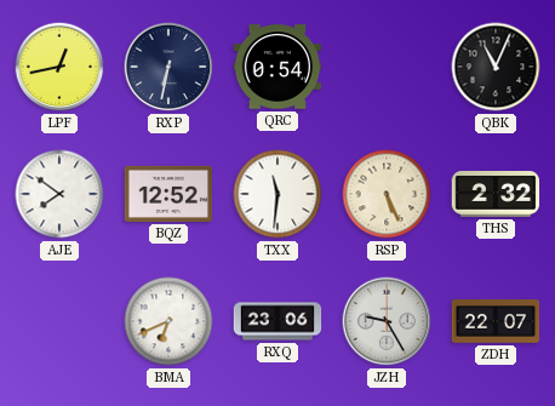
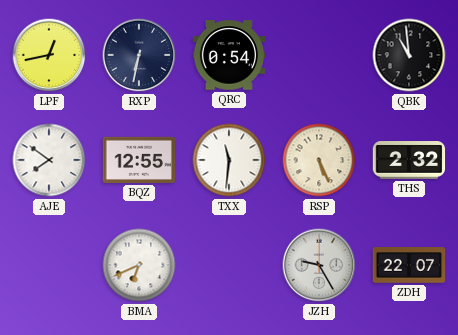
QBK: 11:04 -> 10:59 (409, 55)
BQZ: 12:52 -> 12:55 (139, 160)
RXQ: 23:06 -> none (277, 321)
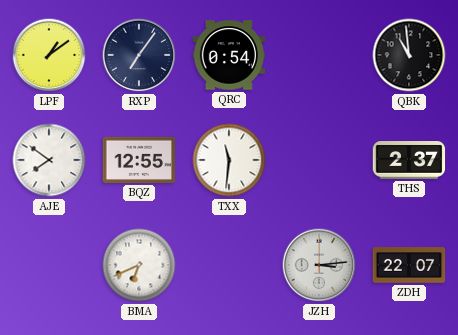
LPF: 12:43 -> 1:09 (49, 55)
RXP: 6:32 -> 7:06 (139, 55)
RSP: 5:26 -> none (319, 160)
THS: 2:32 -> 2:37 (409, 161)
JZH: 9:25 -> 3:14 (319, 265)
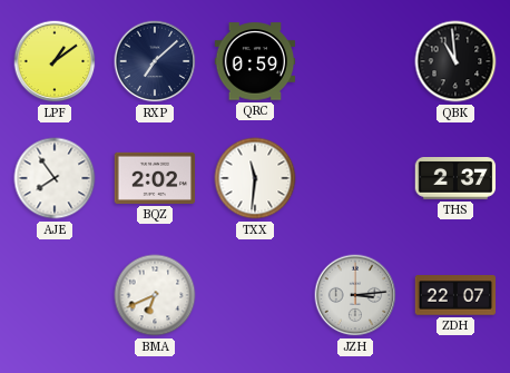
RXP: 7:06 -> 7:08 (155, 61)
QRC: 0:54 -> 0:59 (255, 61)
AJE: 7:51 -> 7:54 (55, 178)
BQZ: 12:55 -> 2:02 (155, 178)
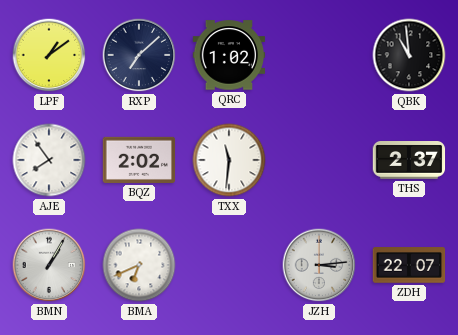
QRC: 0:59 -> 1:02 (229, 55)
BMN: none -> 1:05 (49, 265)
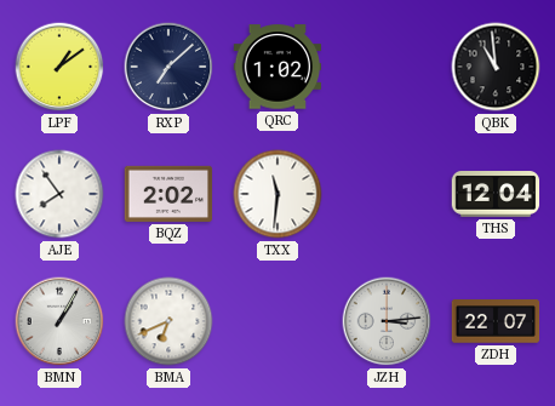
THS: 2:37 -> 12:04 (496, 195)
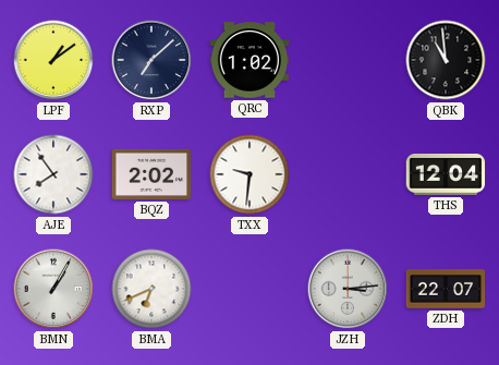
TXX: 11:31 -> 9:31 (249, 174)
